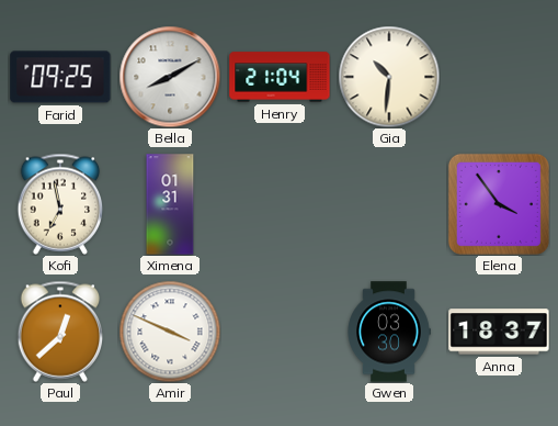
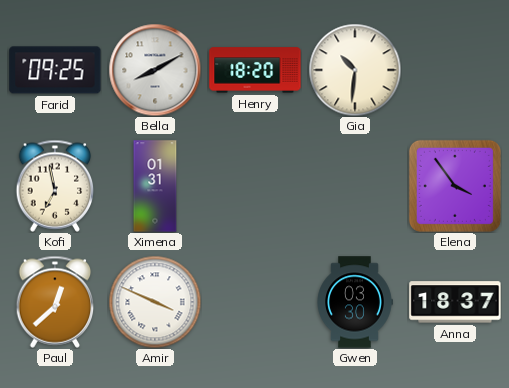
Henry: 21:04 -> 18:20 (255, 70)
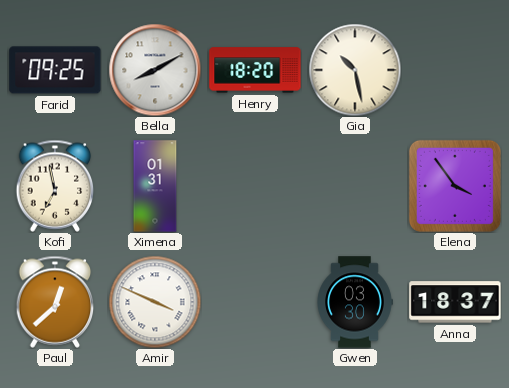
Gia: 10:31 -> 10:28 (355, 70)
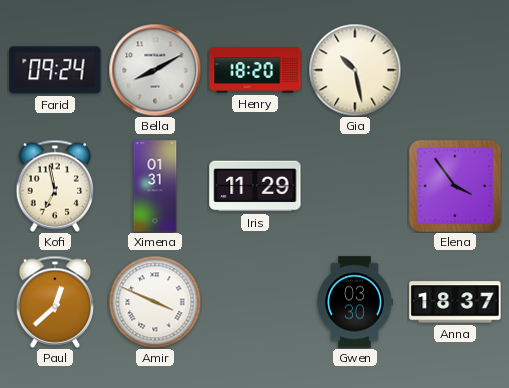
Farid: 09:25 -> 09:24 (55, 70)
Iris: none -> 11:29 (255, 186)
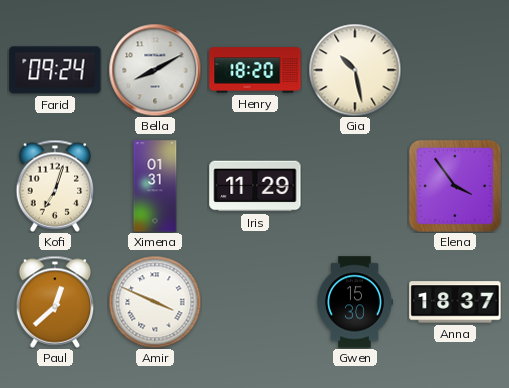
Kofi: 6:58 -> 7:03 (55, 186)
Gwen: 03:30 -> 15:30 (355, 302)
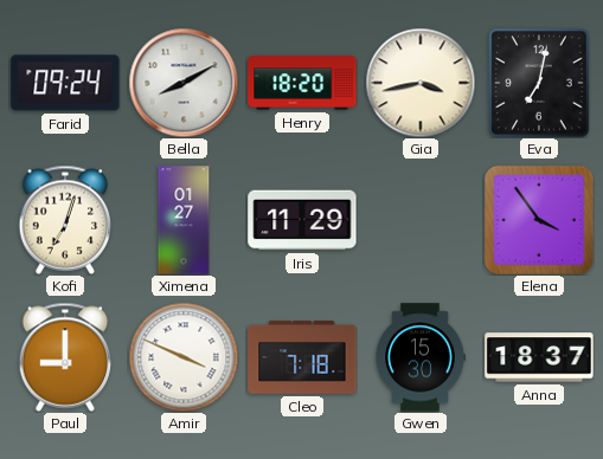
Gia: 10:28 -> 3:43 (421, 83)
Eva: none -> 7:02 (539, 83)
Ximena: 01:31 -> 01:27 (184, 220)
Paul: 12:38 -> 9:00 (65, 357)
Cleo: none -> 7:18 (302, 357)
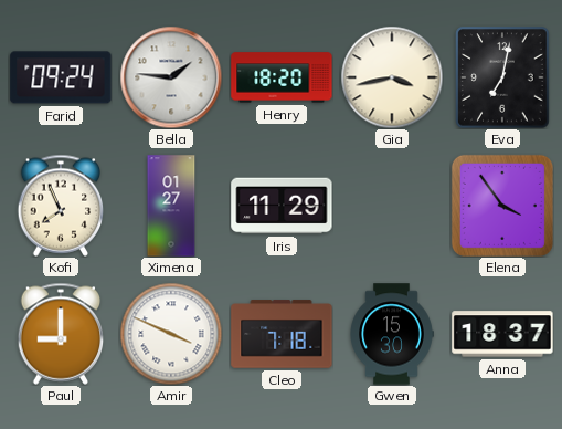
Bella: 8:10 -> 1:46 (171, 77)
Kofi: 7:03 -> 7:56 (61, 206)
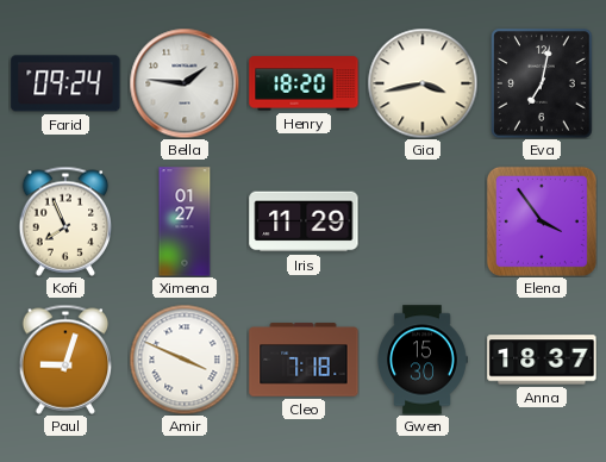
Paul: 9:00 -> 9:03 (65, 360)
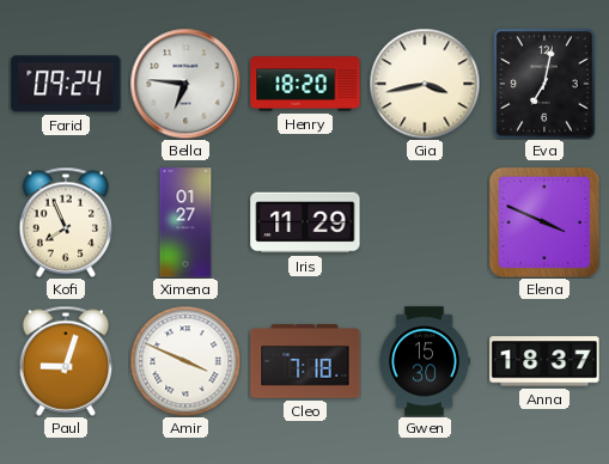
Bella: 1:46 -> 6:46 (185, 84)
Elena: 3:54 -> 3:49 (544, 222)
